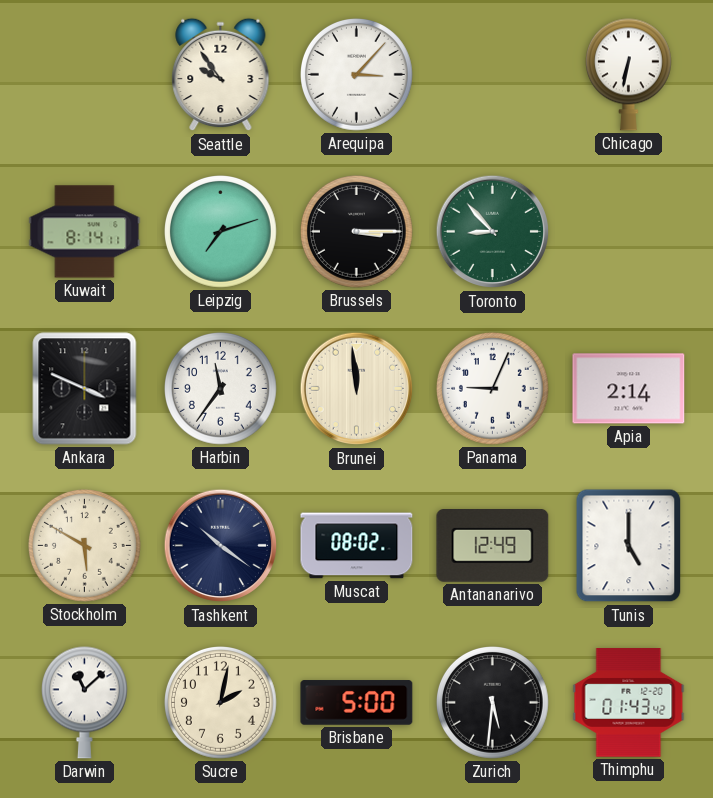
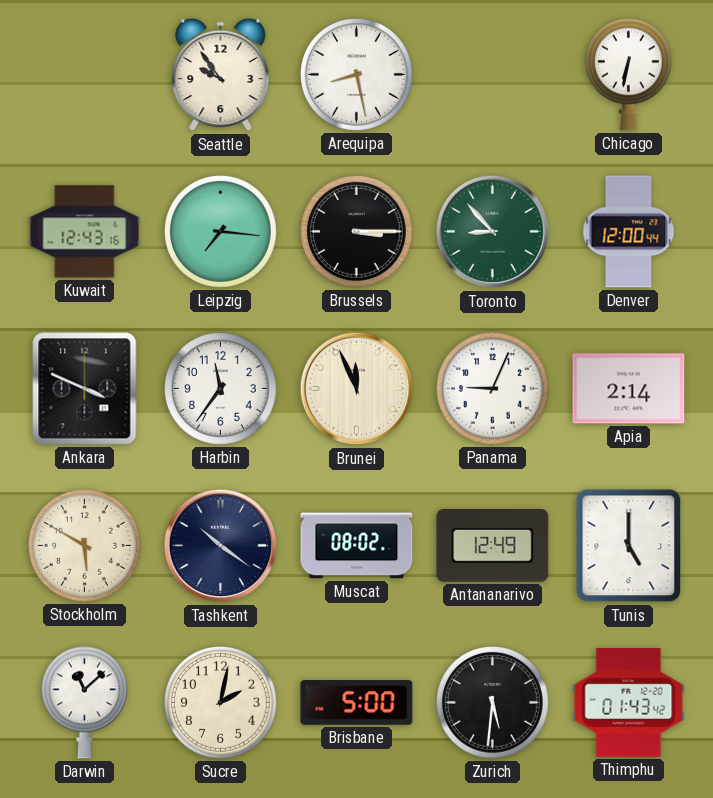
Arequipa: 3:07 -> 8:28 (357, 75)
Kuwait: 8:14 -> 12:43 (85, 232)
Leipzig: 7:12 -> 7:16 (221, 232)
Denver: none -> 12:00 (629, 232)
Brunei: 11:59 -> 11:56 (357, 389)
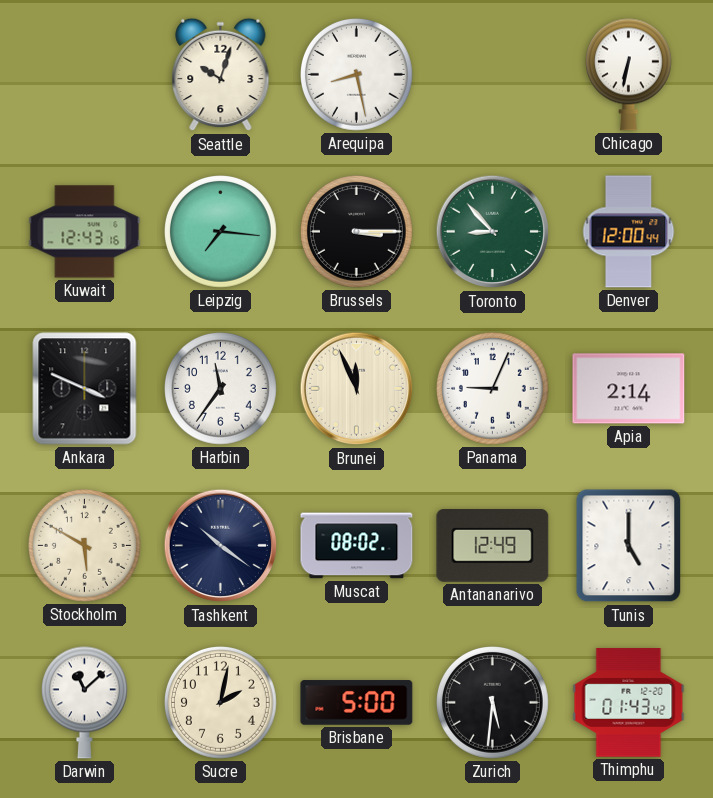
Seattle: 9:54 -> 10:03 (221, 75)
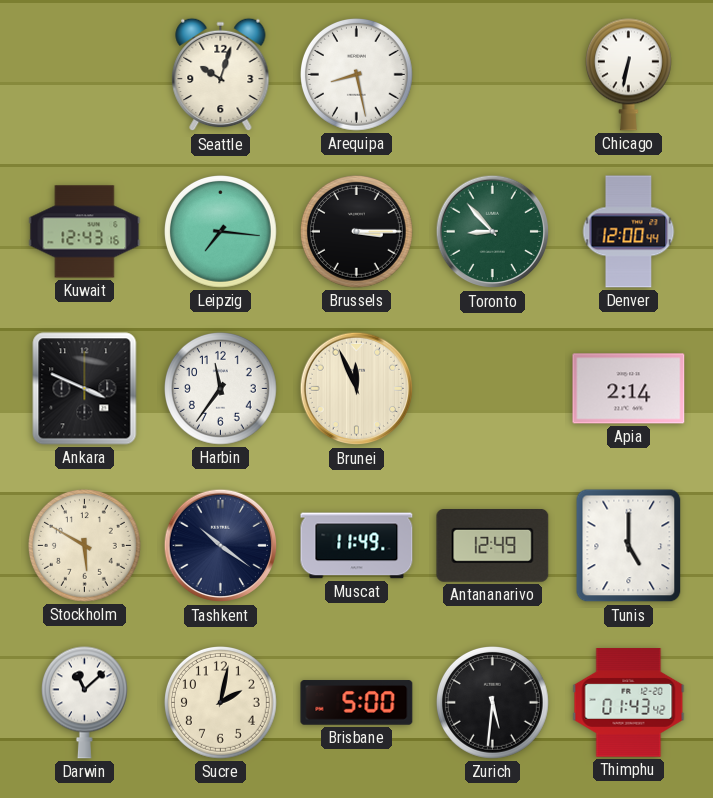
Panama: 9:04 -> none (493, 389)
Muscat: 08:02 -> 11:49 (357, 546)
